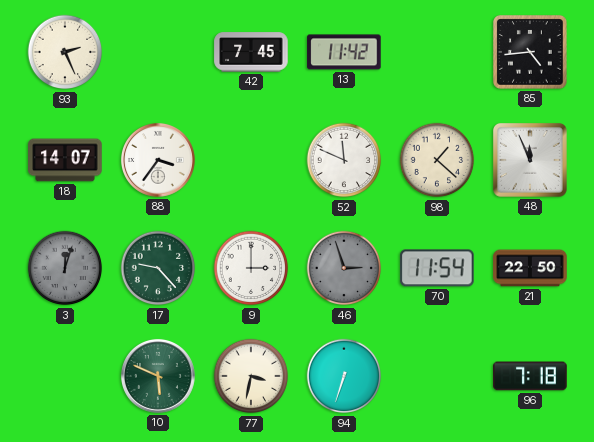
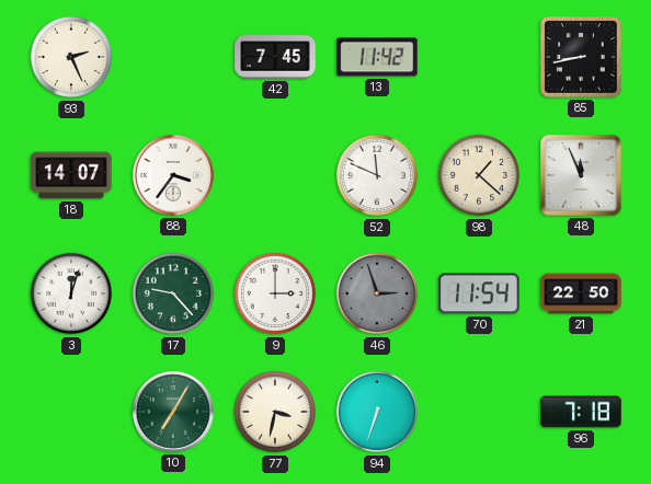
85: 4:44 -> 8:43 (582, 58)
3 dial: grey -> white (71, 293)
10: 5:49 -> 7:05 (173, 412)
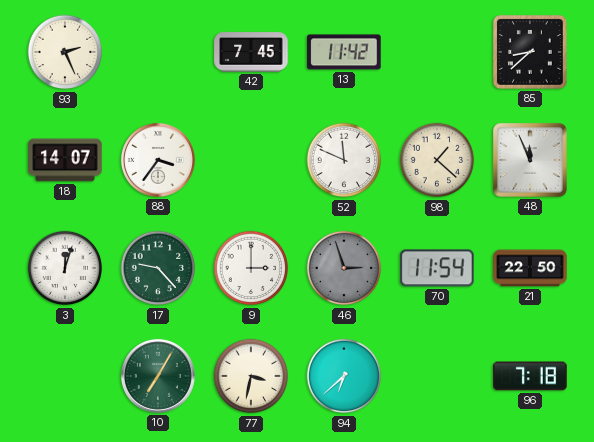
85: 8:43 -> 8:38 (531, 53)
94: 6:33 -> 6:38 (344, 376)
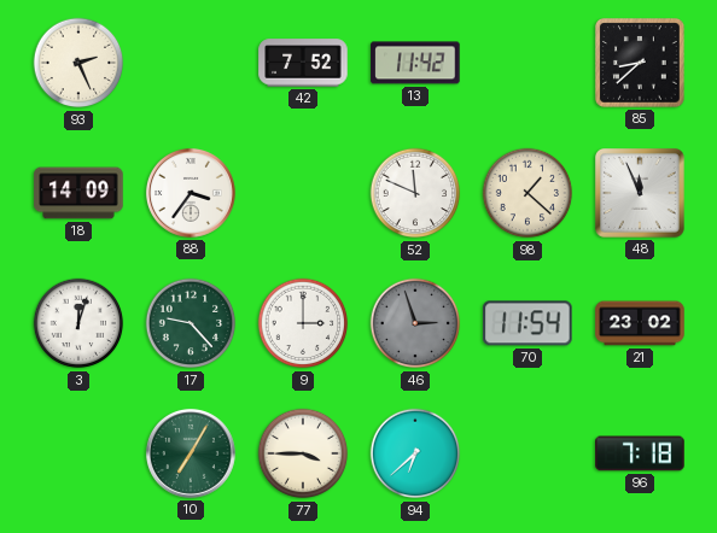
42: 7:45 -> 7:52 (303, 63)
18: 14:07 -> 14:09 (78, 193)
21: 22:50 -> 23:02 (640, 323)
77: 3:32 -> 3:45 (303, 453)
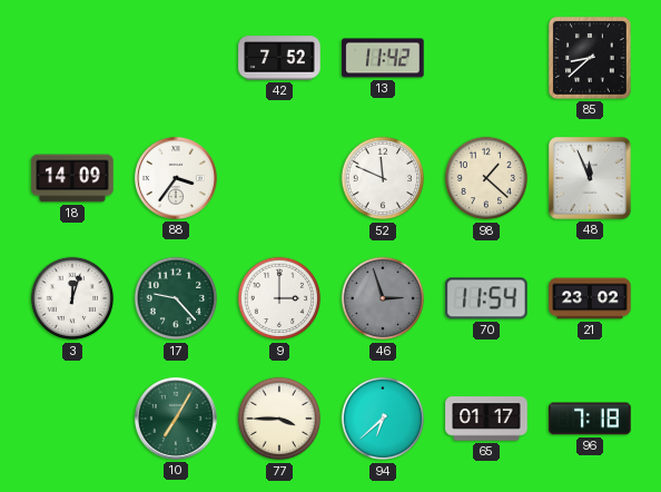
93: 2:26 -> none (78, 63)
65: none -> 01:17 (486, 419)
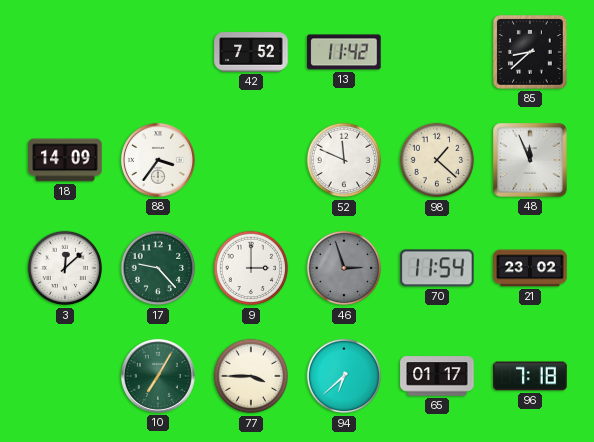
3: 12:03 -> 12:08 (65, 268)
